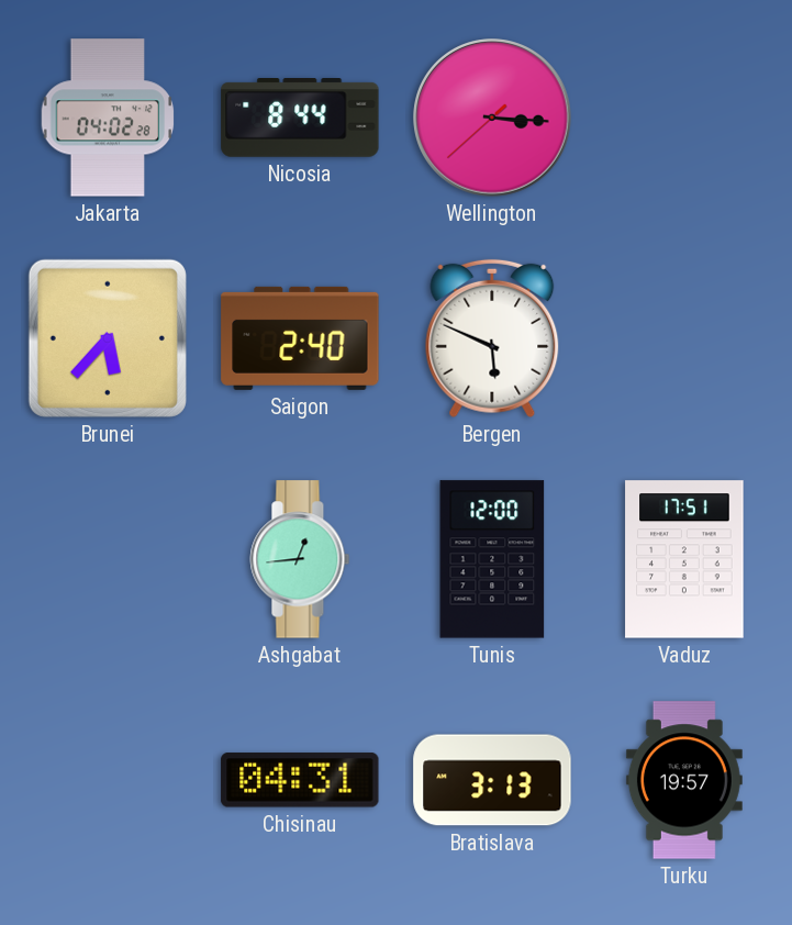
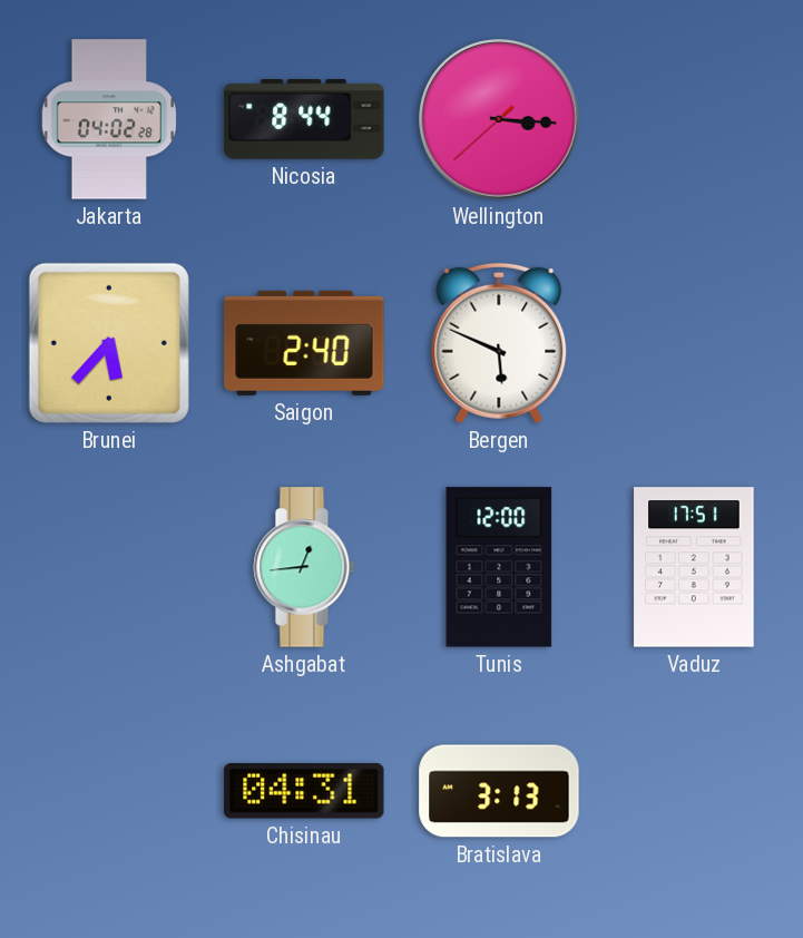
Turku: 19:57 -> none (684, 780)
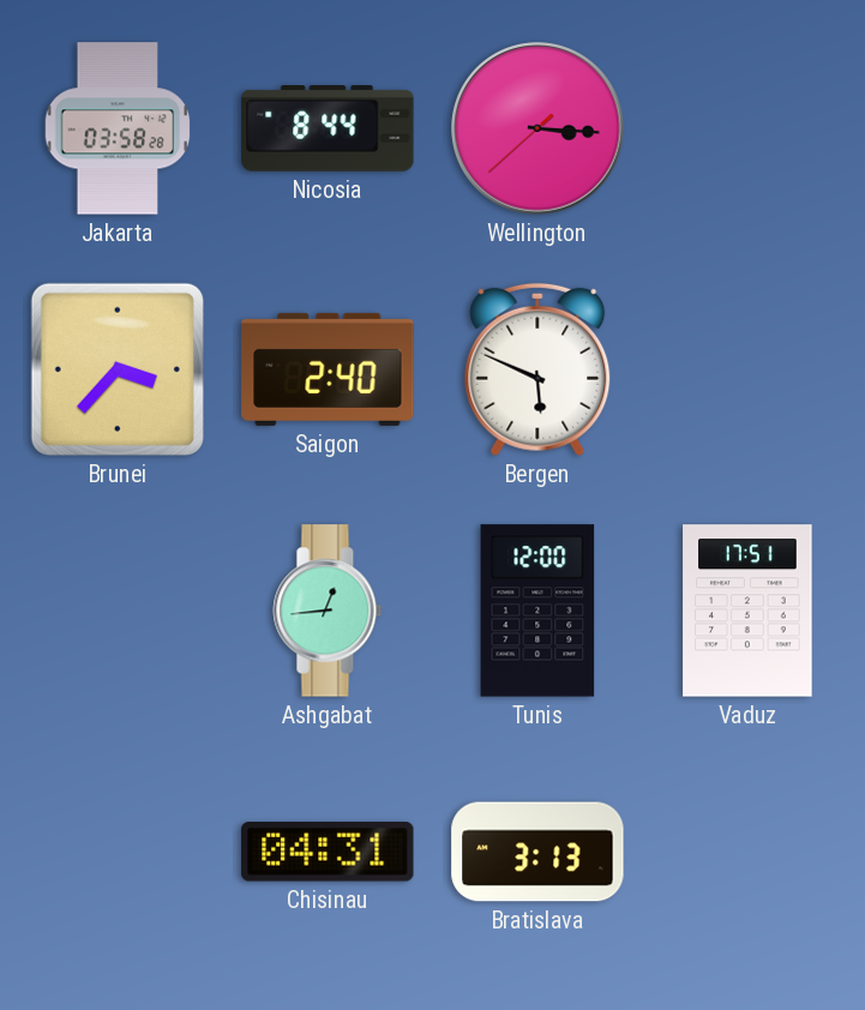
Jakarta: 04:02 -> 03:58 (118, 128)
Brunei: 5:37 -> 3:37 (118, 369)
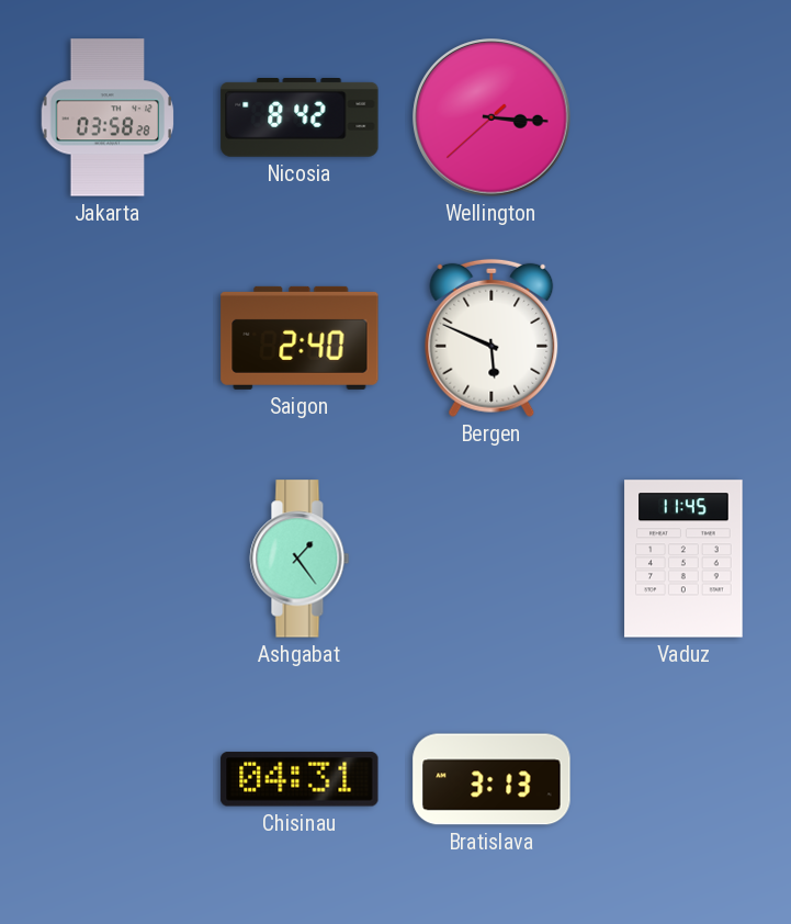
Nicosia: 8:44 -> 8:42 (300, 119)
Brunei: 3:37 -> none (118, 369)
Ashgabat: 12:44 -> 1:24 (300, 559)
Tunis: 12:00 -> none (537, 611)
Vaduz: 17:51 -> 11:45 (683, 559)
